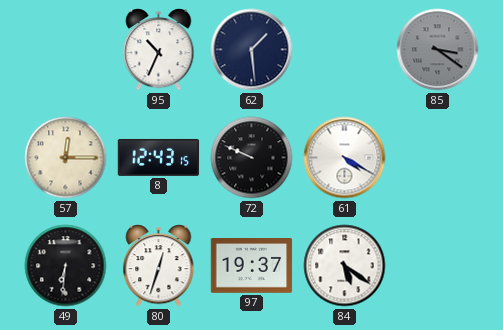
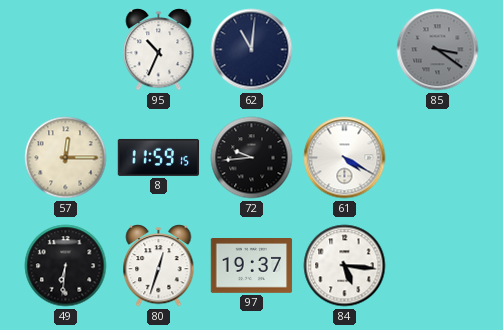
62: 1:29 -> 11:01 (252, 50)
8: 12:43 -> 11:59 (159, 157)
72: 9:49 -> 9:44 (252, 158)
84: 5:21 -> 5:16 (345, 266)
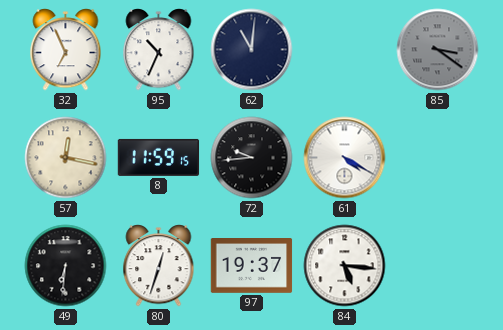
32: none -> 6:56 (66, 50)
57: 12:15 -> 12:17 (66, 158)
